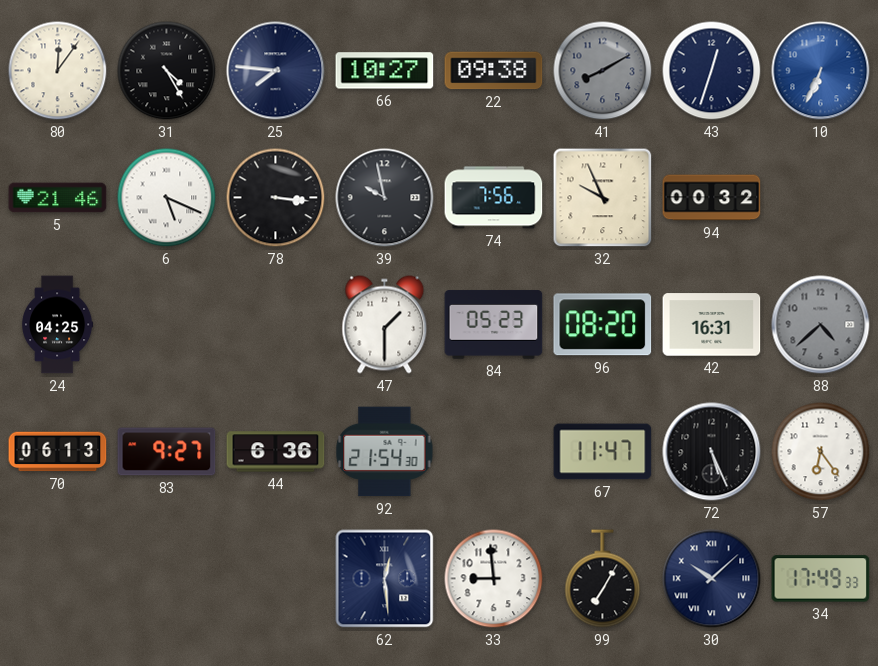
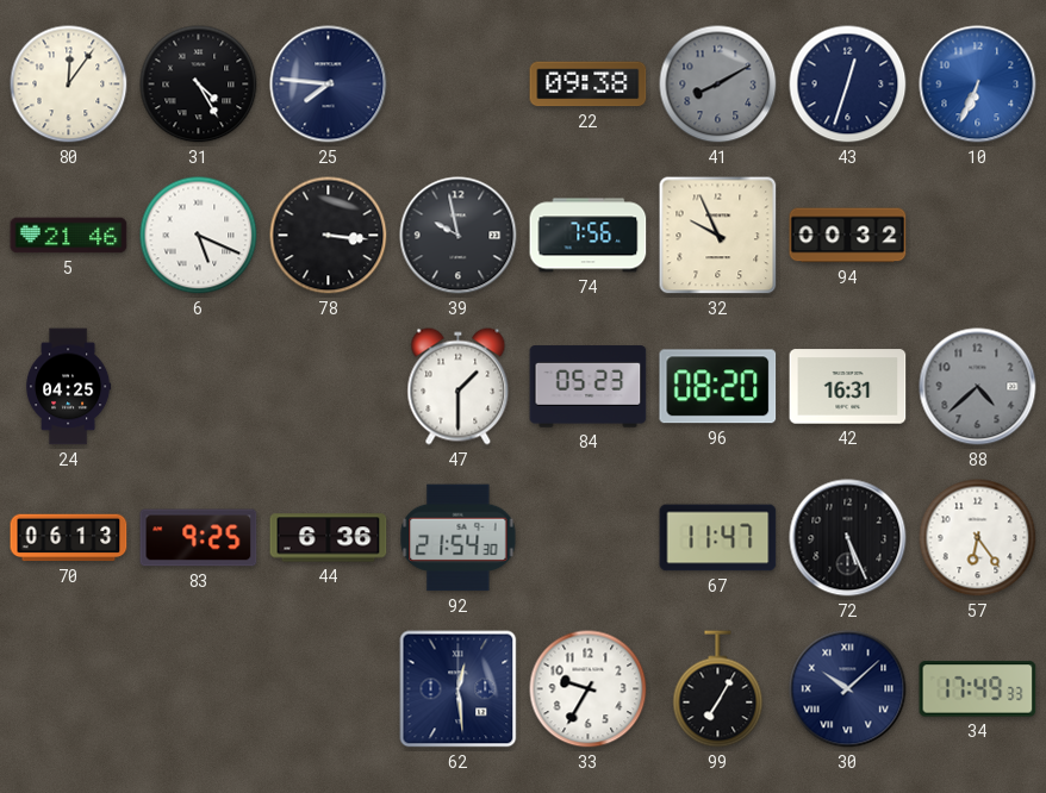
66: 10:27 -> none (385, 71)
83: 9:27 -> 9:25 (199, 538)
33: 8:59 -> 9:35 (589, 689)
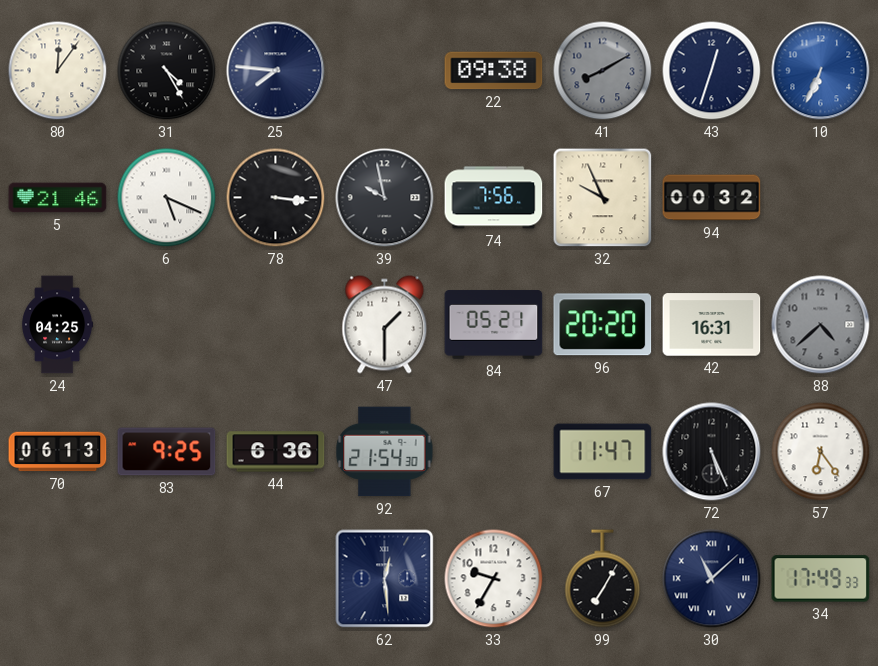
84: 05:23 -> 05:21 (494, 325)
96: 08:20 -> 20:20 (603, 325)
30: 10:08 -> 11:08 (712, 579)
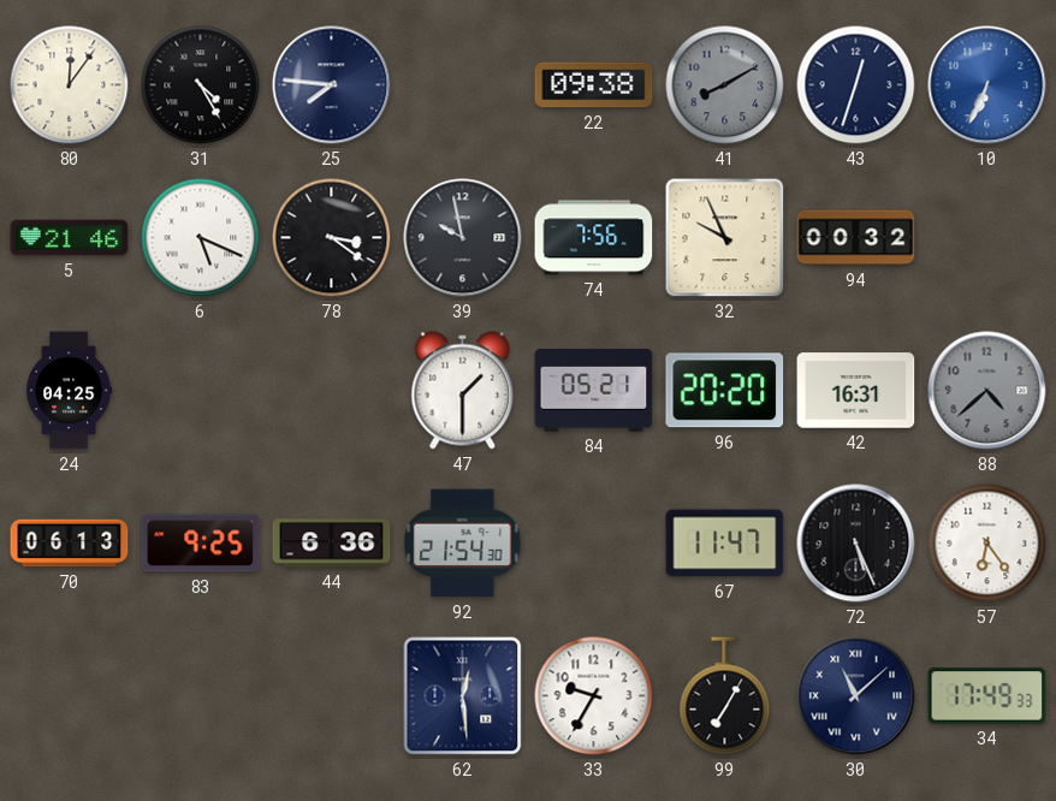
78: 3:16 -> 3:21 (332, 238)
